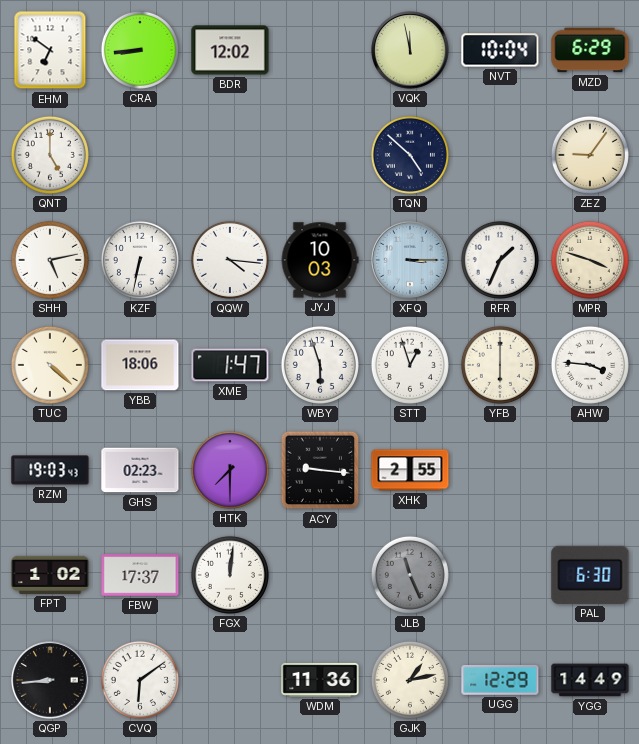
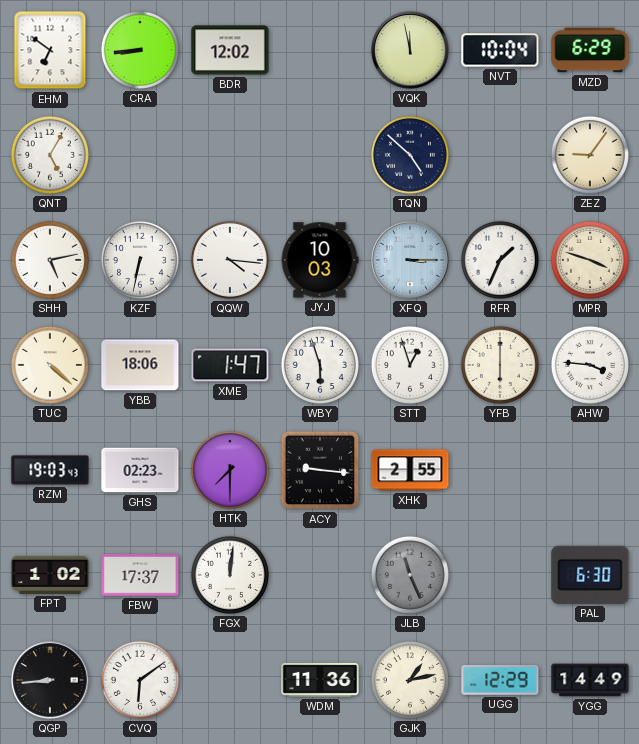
QNT: 5:00 -> 5:05 (50, 155)
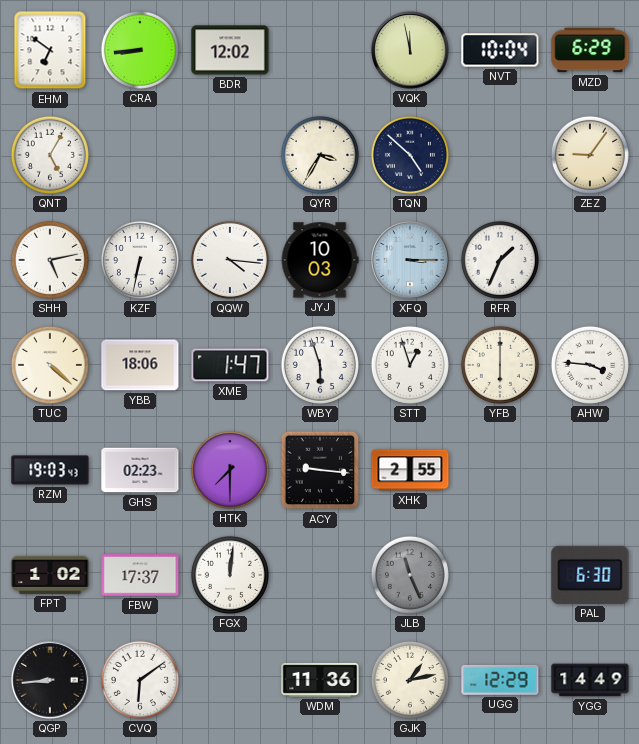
QYR: none -> 3:35 (320, 155)
MPR: 3:48 -> none (590, 260)
